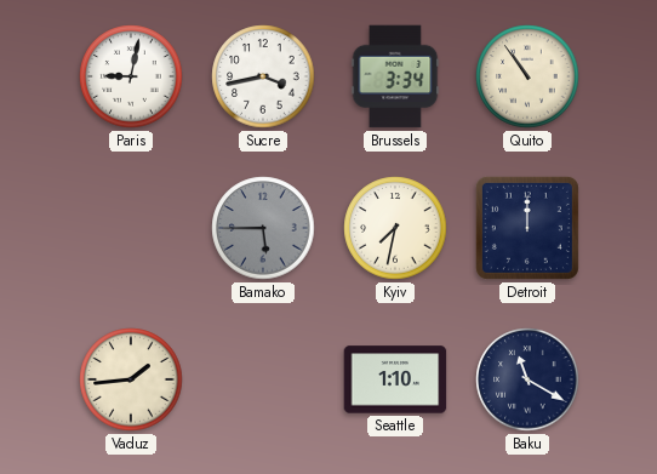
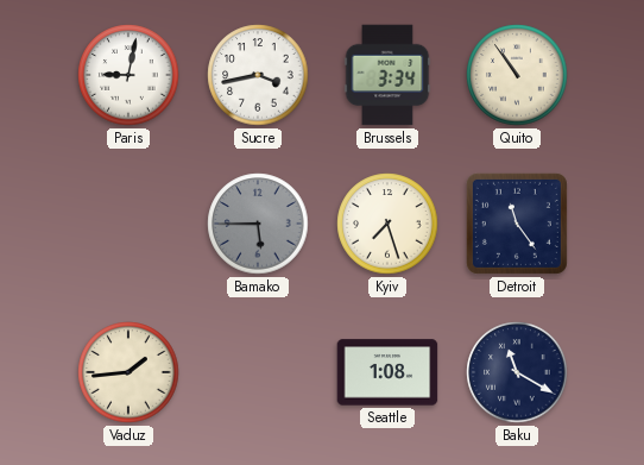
Kyiv: 7:32 -> 7:27 (387, 224)
Detroit: 12:00 -> 11:24 (517, 224)
Seattle: 1:10 -> 1:08 (387, 372)
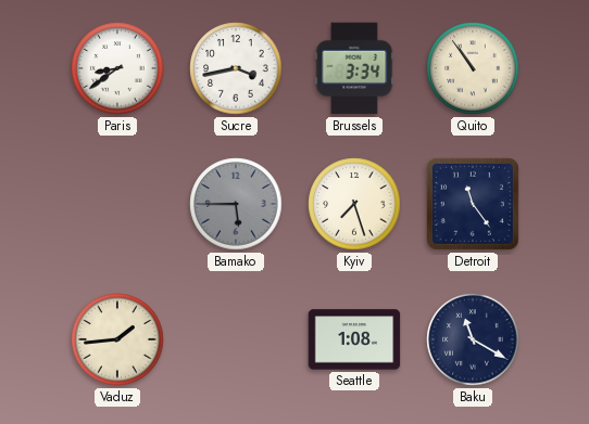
Paris: 9:02 -> 8:39 (117, 68)
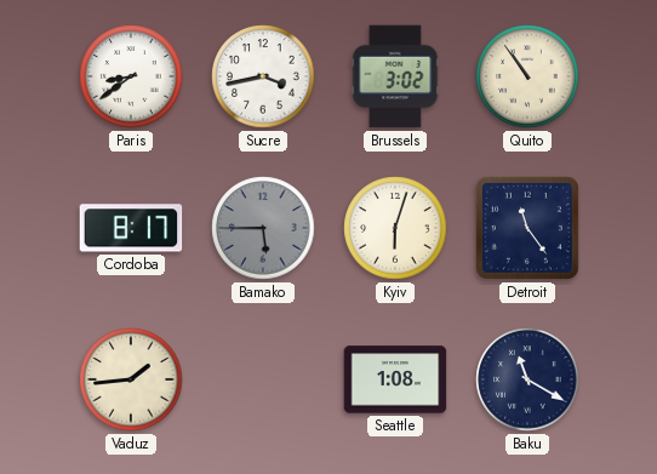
Brussels: 3:34 -> 3:02 (395, 76)
Cordoba: none -> 8:17 (131, 228)
Kyiv: 7:27 -> 6:03 (395, 228)
